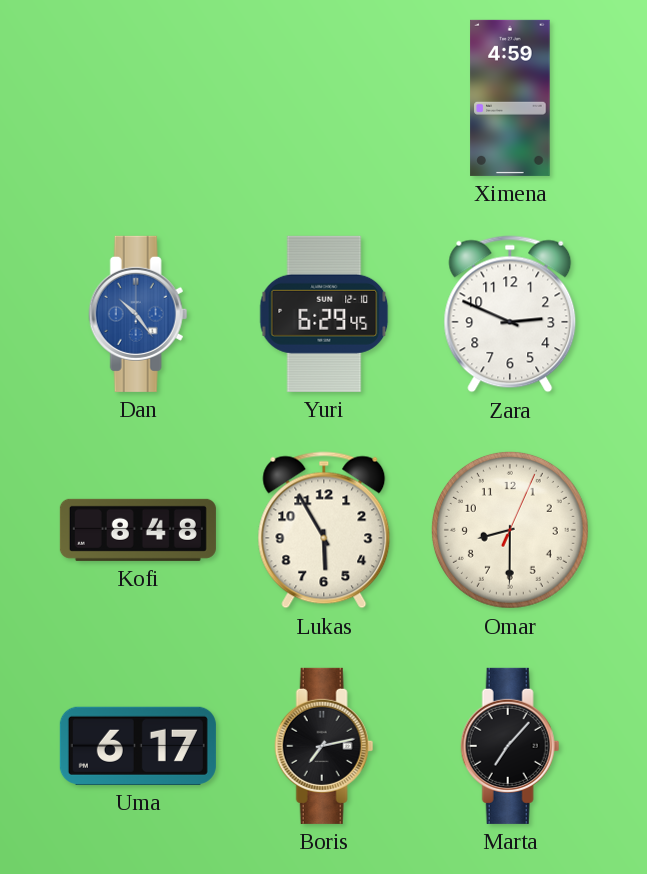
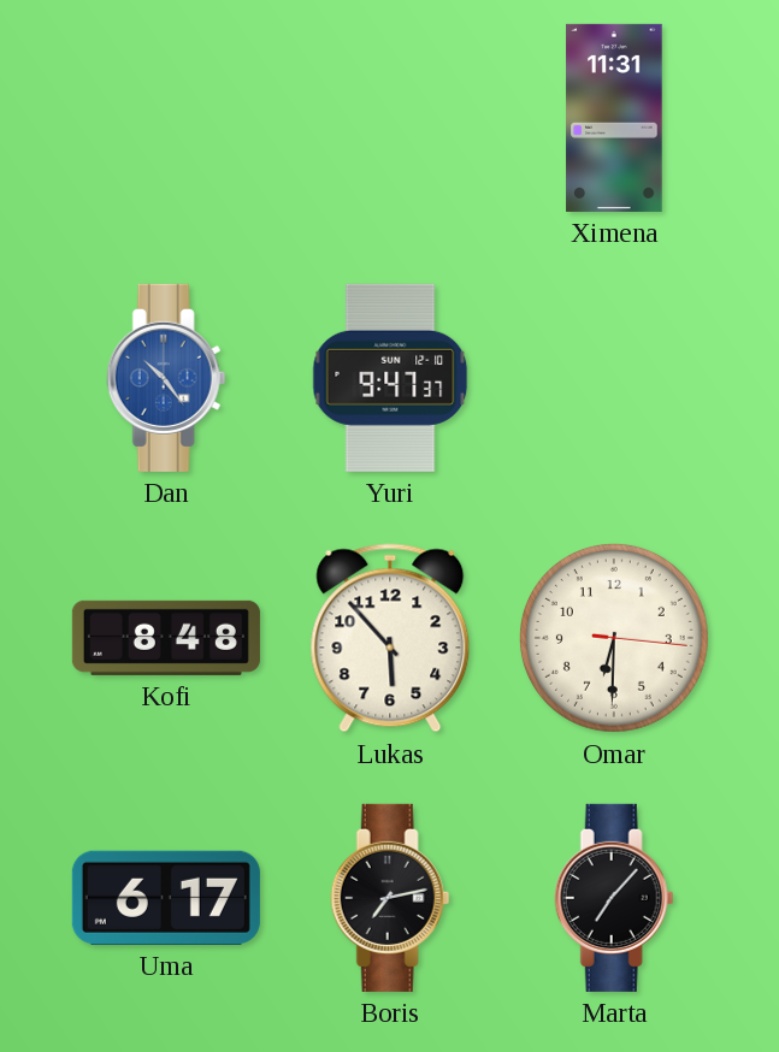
Ximena: 4:59 -> 11:31 (614, 118)
Yuri: 6:29 -> 9:47 (390, 378)
Zara: 2:49 -> none (510, 314)
Lukas: 5:55 -> 5:53 (390, 638)
Omar: 8:30 -> 6:30 (614, 638)
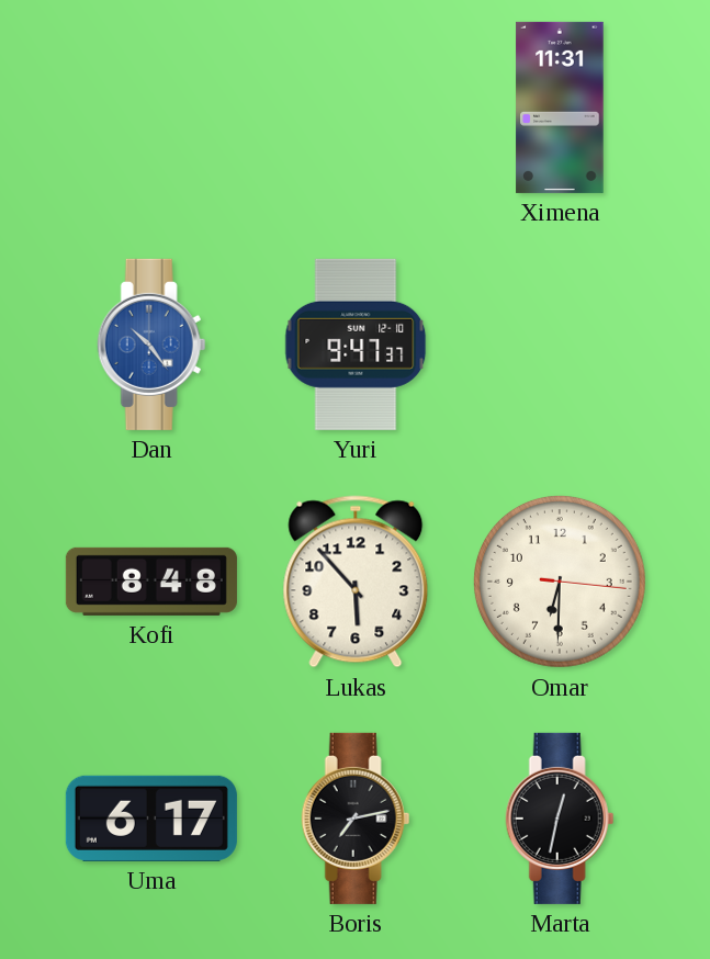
Marta: 7:07 -> 12:32 (560, 819)
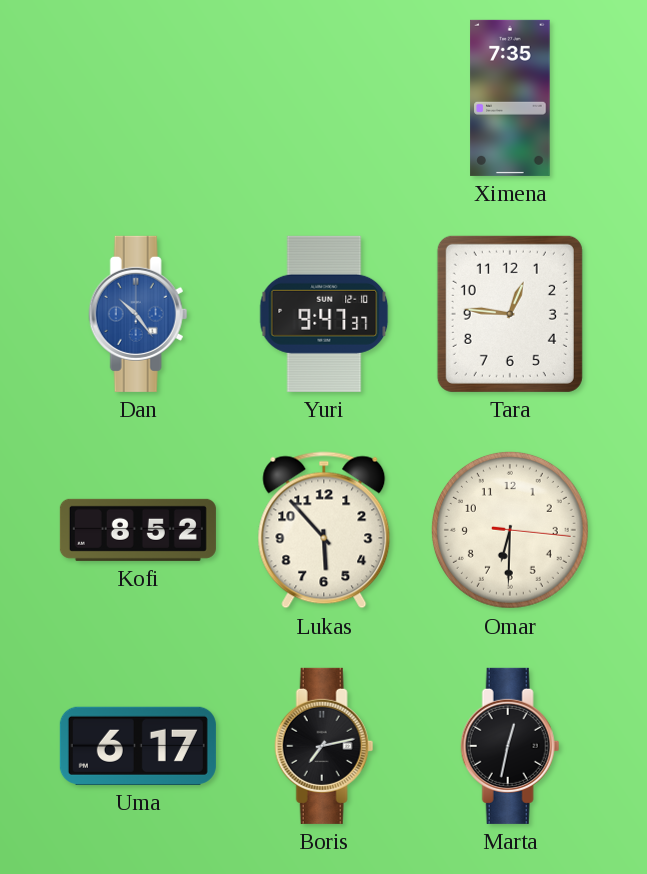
Ximena: 11:31 -> 7:35 (510, 98)
Tara: none -> 12:46 (510, 314)
Kofi: 8:48 -> 8:52 (138, 530)
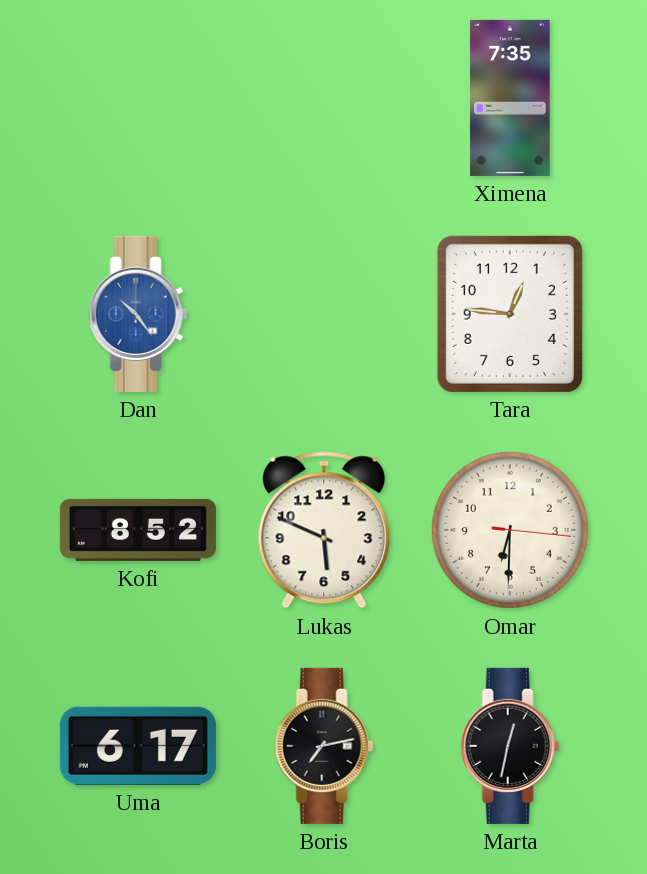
Yuri: 9:47 -> none (324, 314)
Lukas: 5:53 -> 5:49 (324, 530)
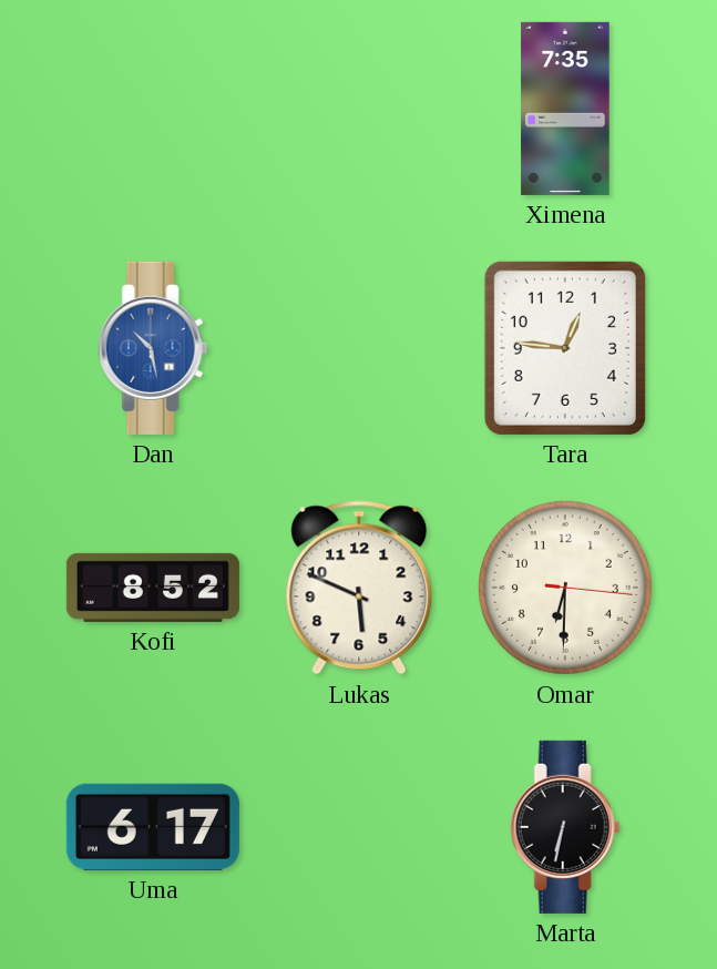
Dan: 10:24 -> 10:28 (153, 348)
Boris: 7:13 -> none (324, 746)
Marta: 12:32 -> 6:32 (565, 827)
